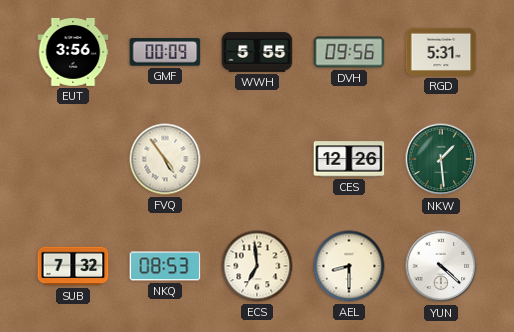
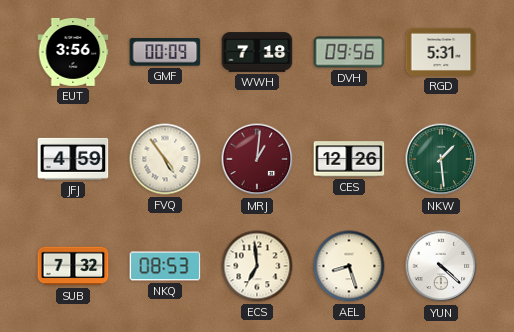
WWH: 5:55 -> 7:18 (257, 52)
JFJ: none -> 4:59 (73, 159)
MRJ: none -> 1:01 (257, 159)
AEL: 8:30 -> 8:27 (349, 266)
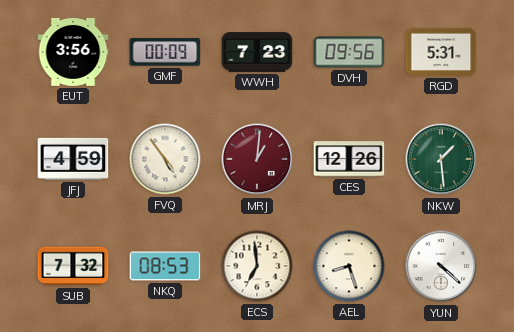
WWH: 7:18 -> 7:23 (257, 52)
